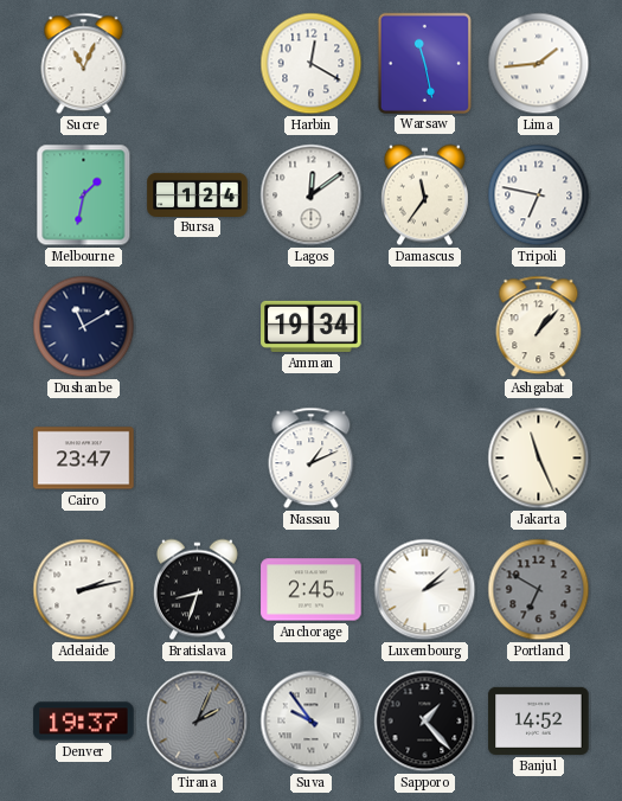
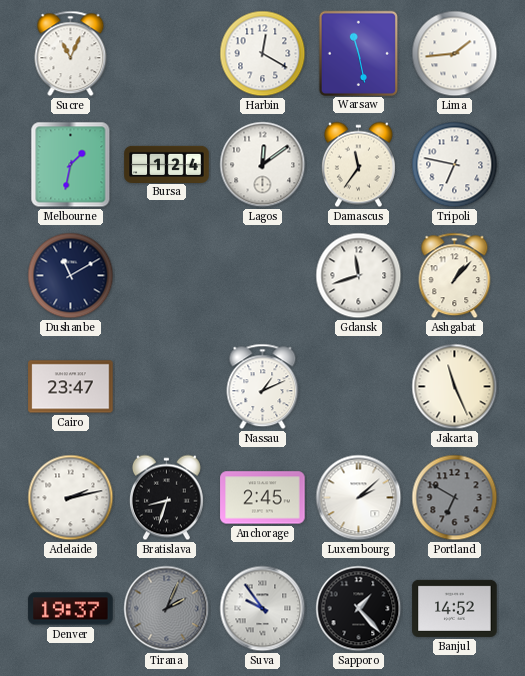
Amman: 19:34 -> none (312, 326)
Gdansk: none -> 11:42 (359, 276)
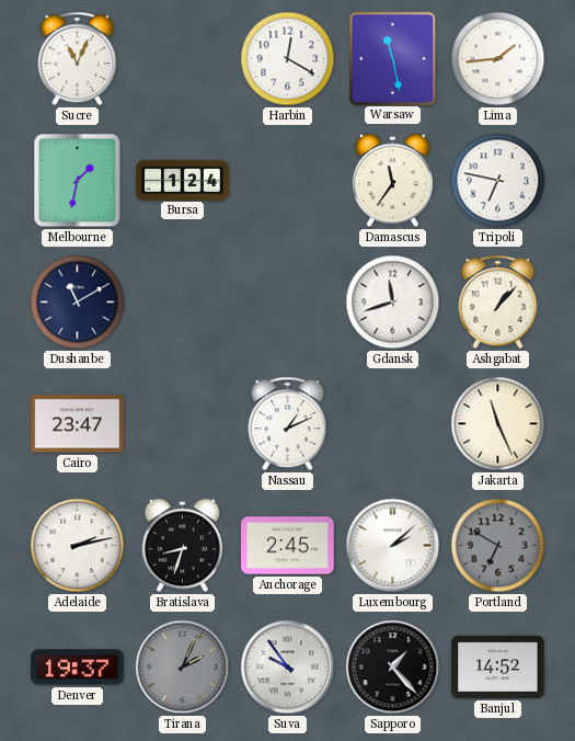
Lagos: 12:09 -> none (263, 165)
